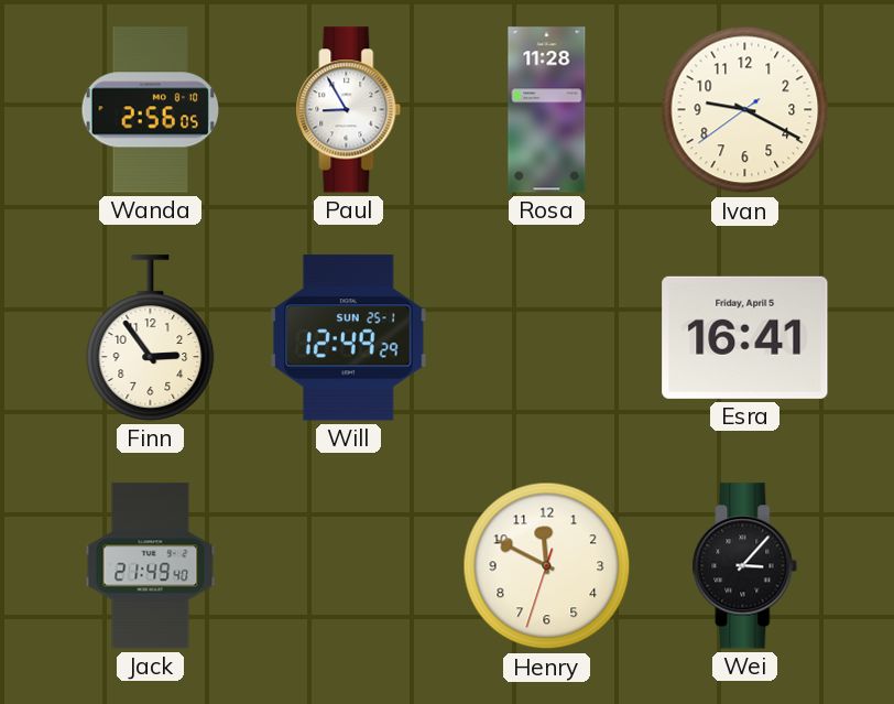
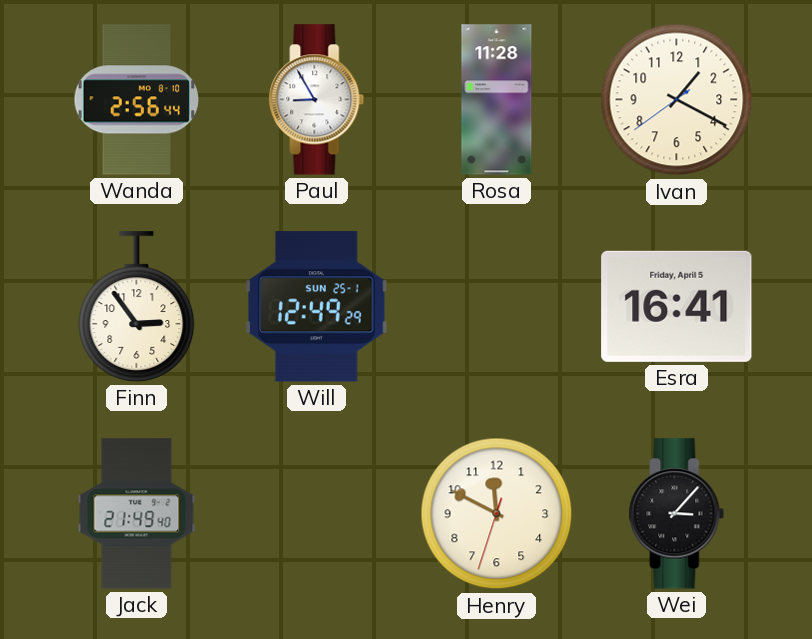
Wanda: 2:56:05 -> 2:56:44 (136, 100)
Ivan: 9:19 -> 1:19 (677, 100)
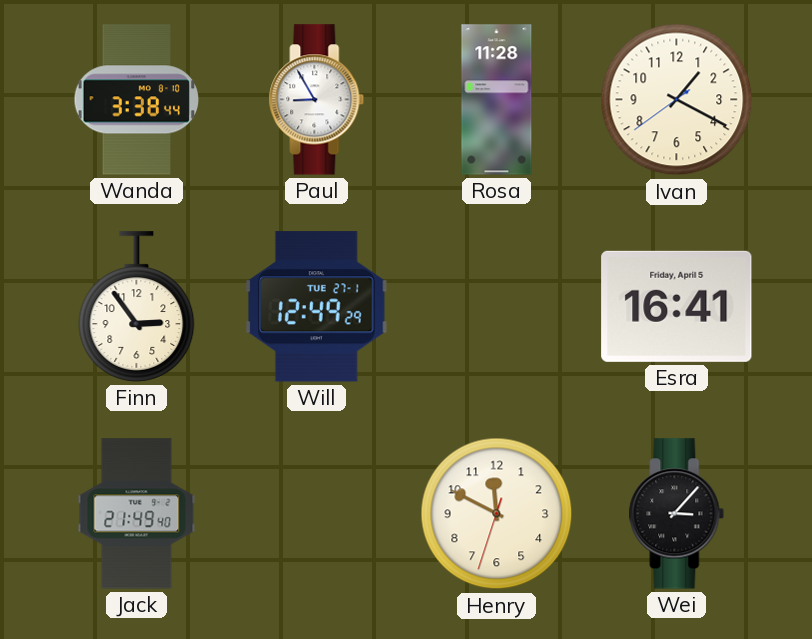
Wanda: 2:56 -> 3:38 (136, 100)
Will date: SUN 25-1 -> TUE 27-1 (317, 307)
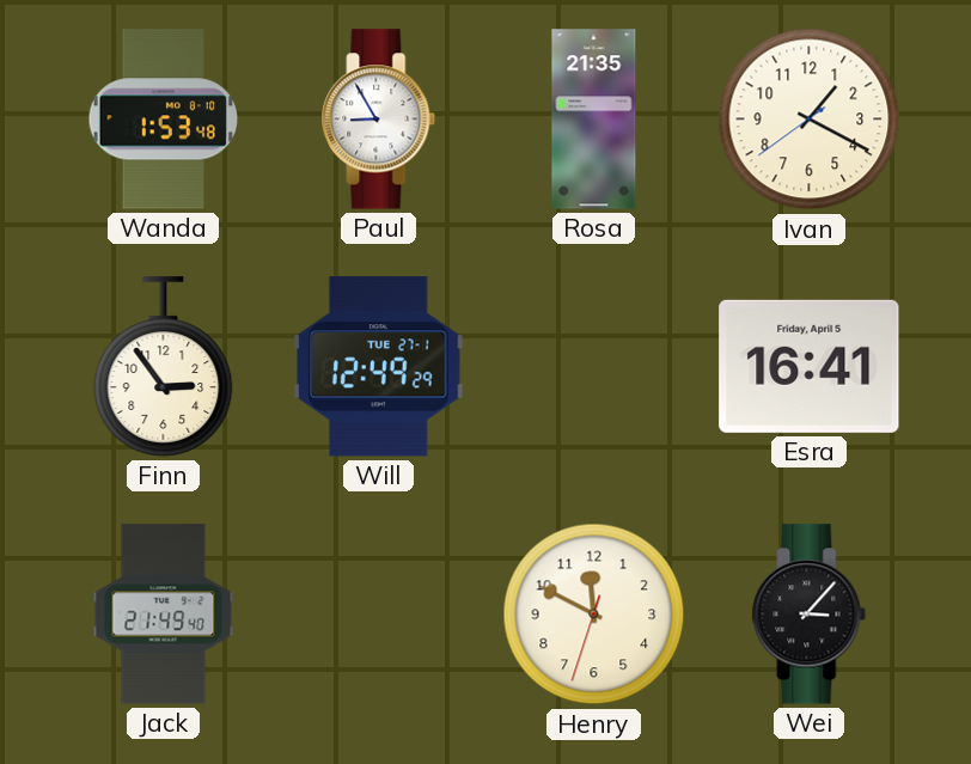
Wanda: 3:38 -> 1:53 (163, 120)
Rosa: 11:28 -> 21:35 (594, 120)
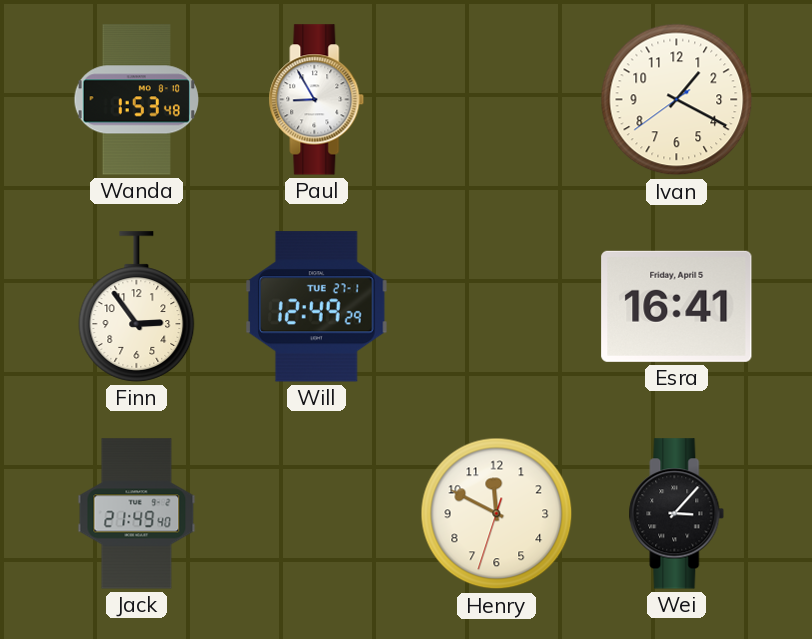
Rosa: 21:35 -> none (594, 120)
